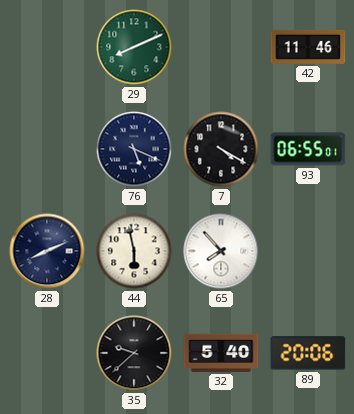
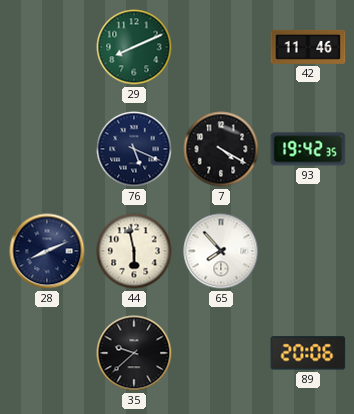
93: 06:55 -> 19:42 (308, 149)
32: 5:40 -> none (221, 353)
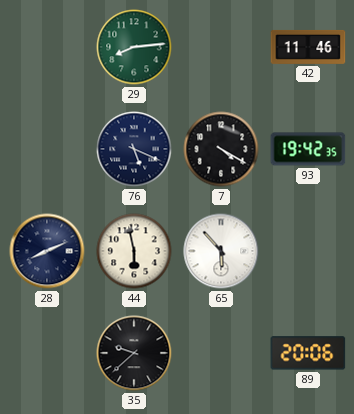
29: 8:11 -> 8:14 (134, 47)
65: 7:53 -> 5:53 (221, 251)
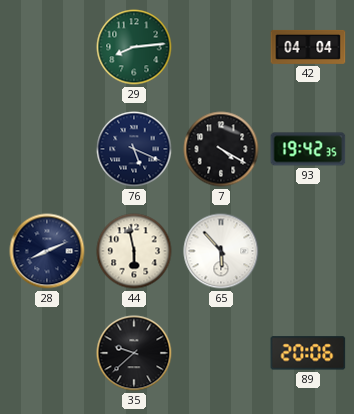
42: 11:46 -> 04:04 (308, 47)
